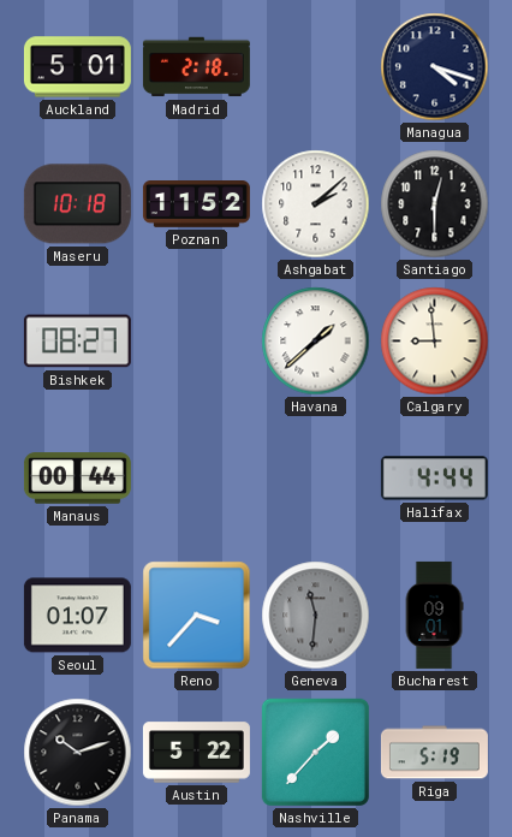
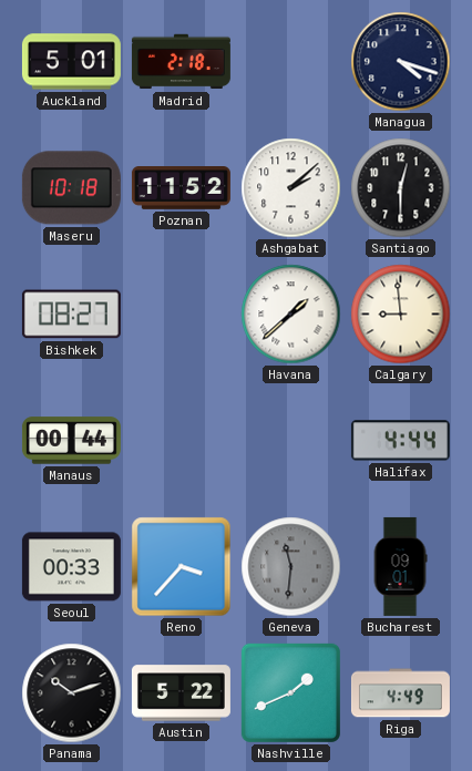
Seoul: 01:07 -> 00:33 (71, 567)
Nashville: 1:37 -> 1:41 (290, 692)
Riga: 5:19 -> 4:49 (400, 693)
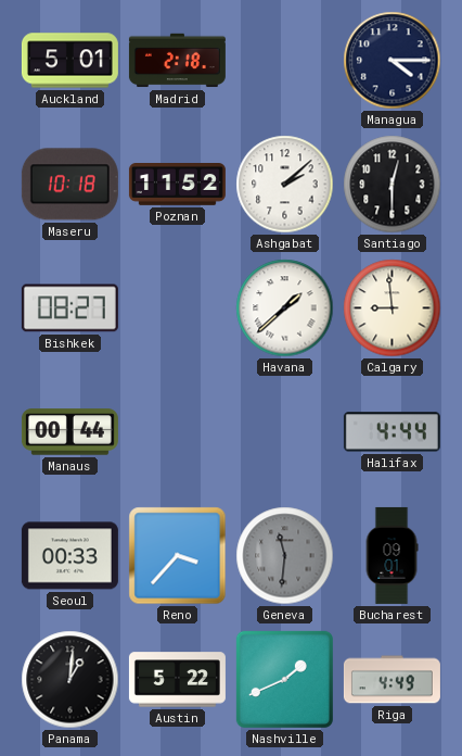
Managua: 4:18 -> 4:15 (393, 61)
Panama: 10:12 -> 1:01 (70, 680)
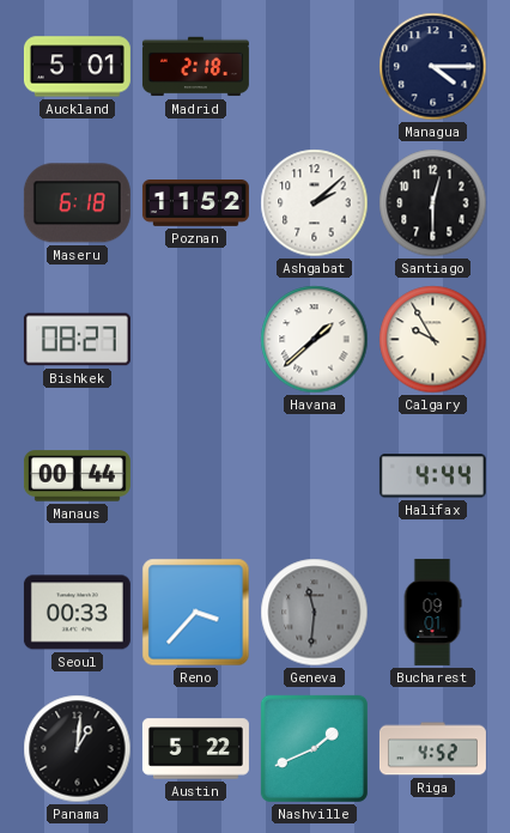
Maseru: 10:18 -> 6:18 (77, 203)
Calgary: 8:59 -> 9:55 (433, 340)
Riga: 4:49 -> 4:52 (432, 749)
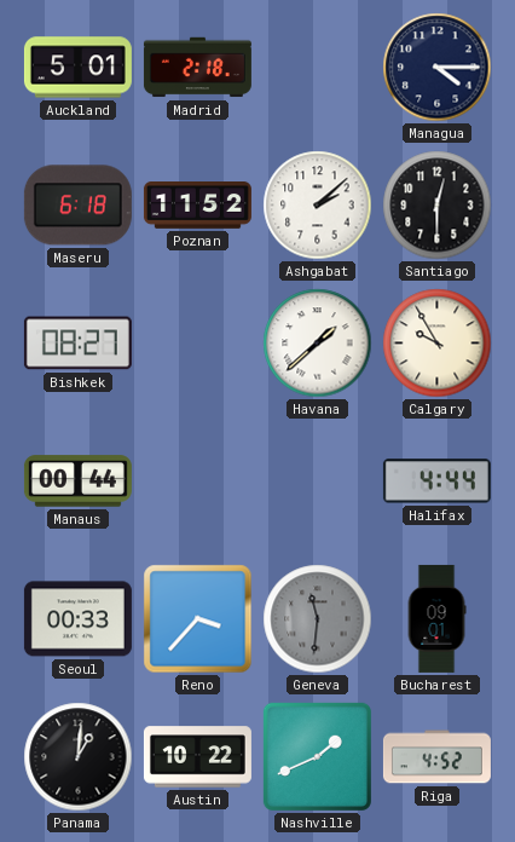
Austin: 5:22 -> 10:22 (197, 757)
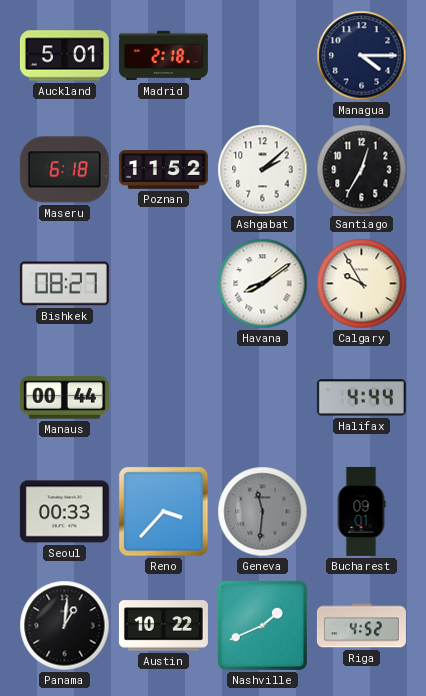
Santiago: 12:30 -> 12:35 (362, 170)
Havana: 1:38 -> 8:09 (263, 284)
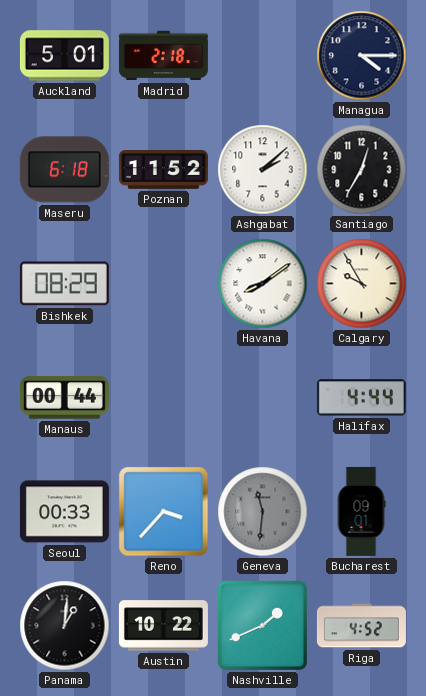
Bishkek: 08:27 -> 08:29 (64, 284)
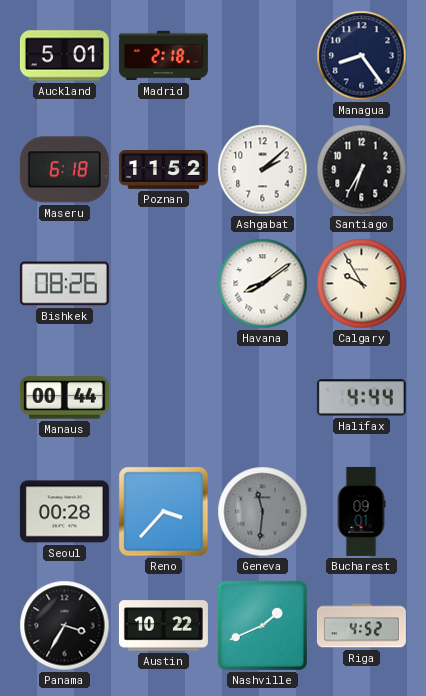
Managua: 4:15 -> 8:24 (362, 56)
Santiago: 12:35 -> 6:35 (362, 170)
Bishkek: 08:29 -> 08:26 (64, 284)
Seoul: 00:33 -> 00:28 (64, 512)
Panama: 1:01 -> 3:35 (65, 626)
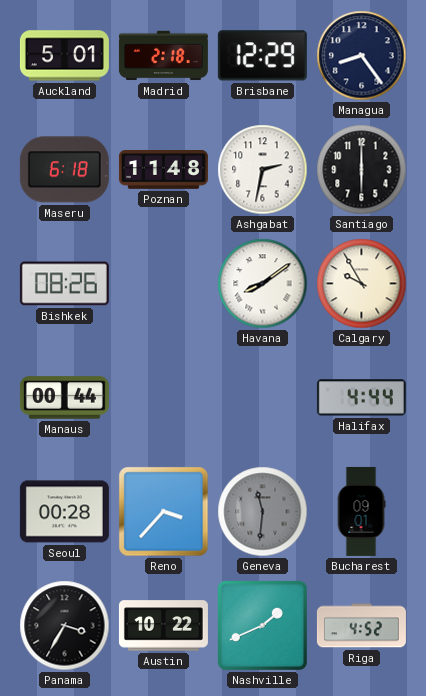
Brisbane: none -> 12:29 (262, 56)
Poznan: 11:52 -> 11:48 (163, 170)
Ashgabat: 2:08 -> 2:32 (263, 170)
Santiago: 6:35 -> 6:00 (362, 170)
